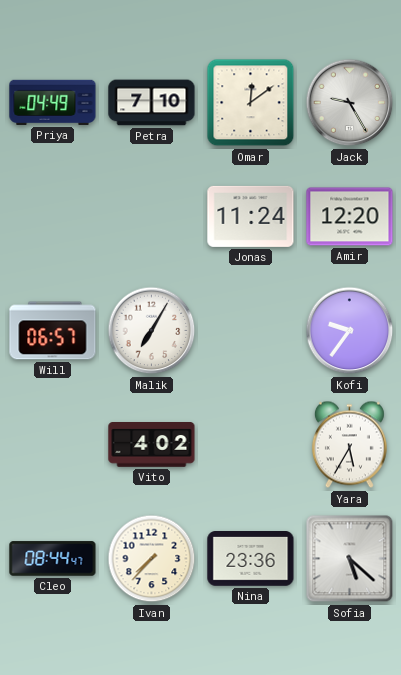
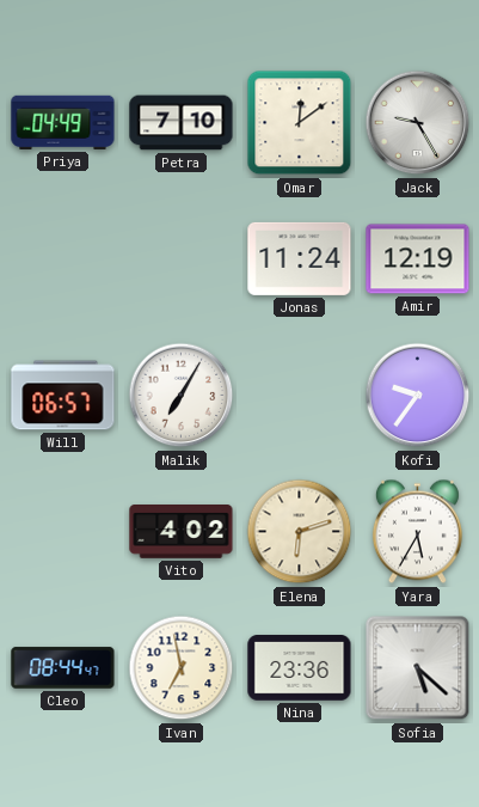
Amir: 12:20 -> 12:19 (418, 259)
Elena: none -> 6:12 (300, 532)
Ivan: 7:37 -> 6:58 (182, 668)
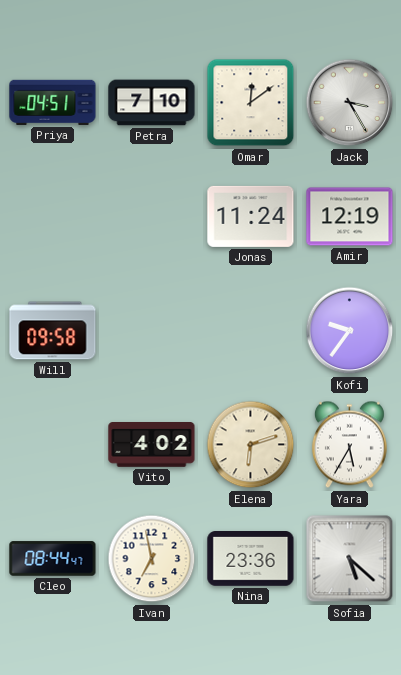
Priya: 04:49 -> 04:51 (53, 102)
Jack: 9:25 -> 3:25 (350, 103)
Will: 06:57 -> 09:58 (53, 331)
Malik: 7:05 -> none (182, 396)
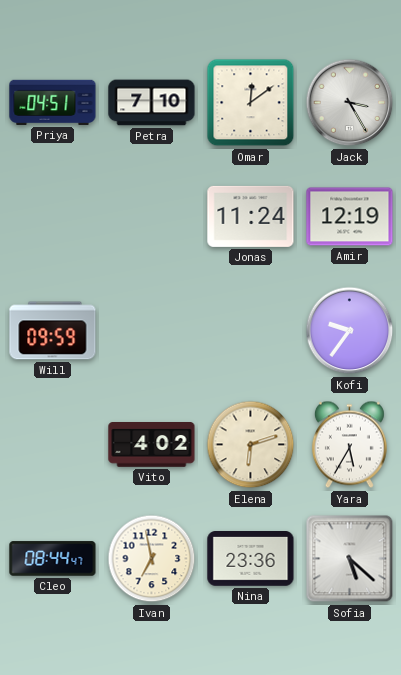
Will: 09:58 -> 09:59 (53, 331)
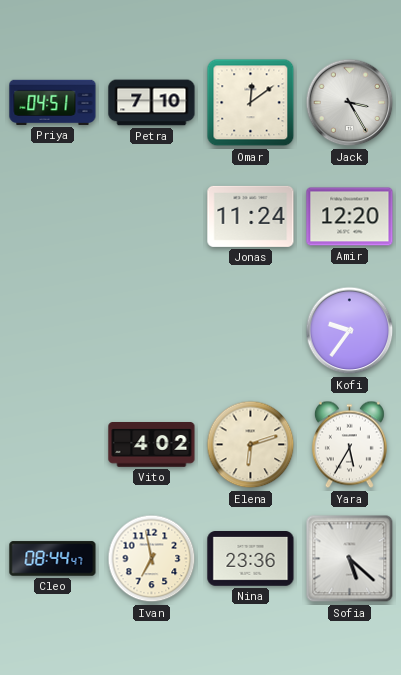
Amir: 12:19 -> 12:20 (350, 217)
Will: 09:59 -> none (53, 331)
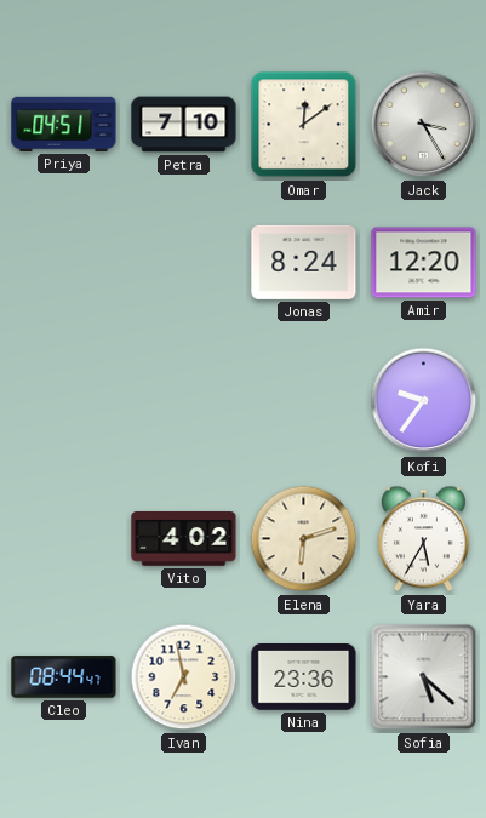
Jonas: 11:24 -> 8:24 (304, 262)
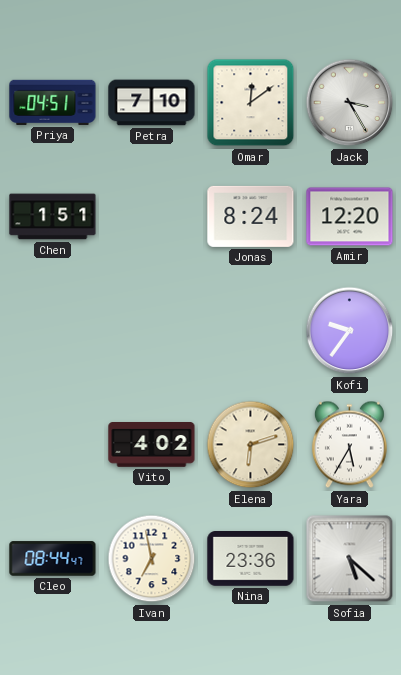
Chen: none -> 1:51 (53, 217)
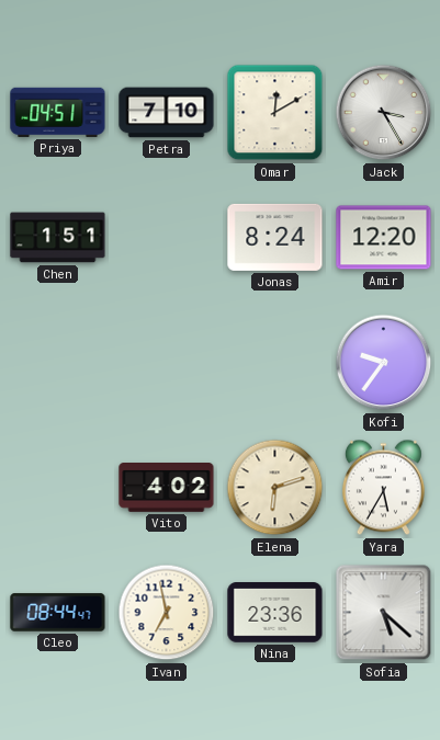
Omar: 12:09 -> 12:10 (275, 113)
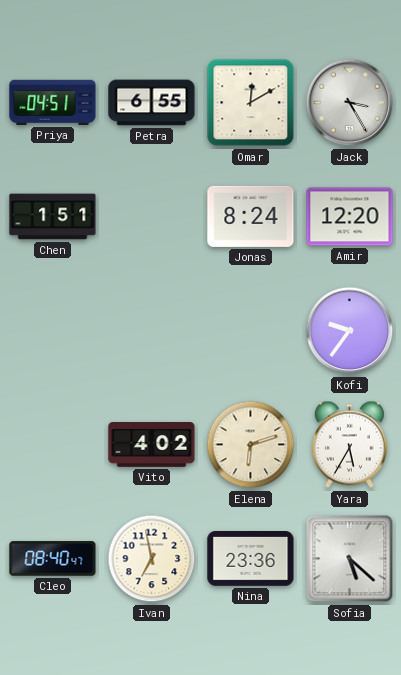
Petra: 7:10 -> 6:55 (152, 103)
Cleo: 08:44 -> 08:40 (53, 559)
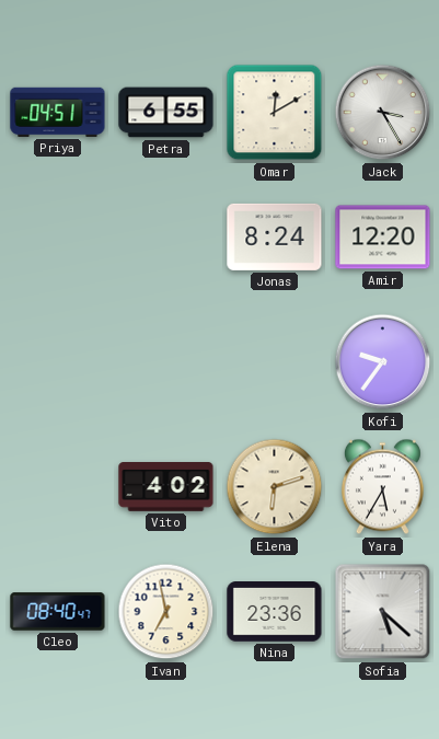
Chen: 1:51 -> none (53, 217)
